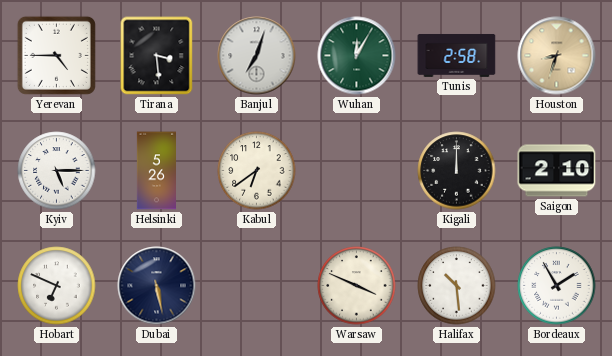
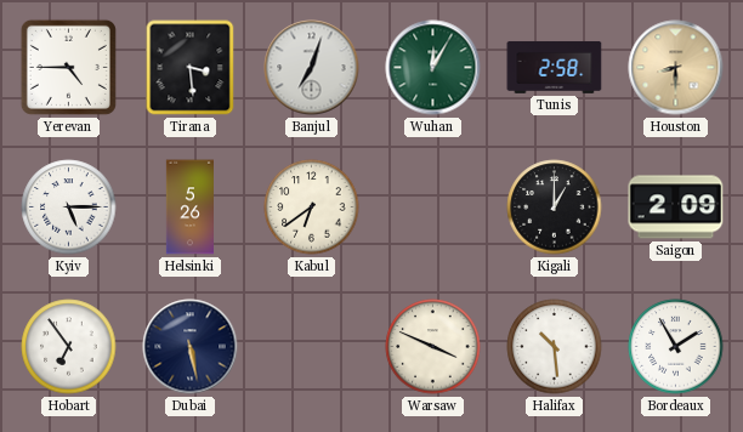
Houston: 8:33 -> 8:30 (676, 68)
Kigali: 12:00 -> 1:00 (555, 208)
Saigon: 2:10 -> 2:09 (676, 208)
Hobart: 6:49 -> 6:54 (69, 347)
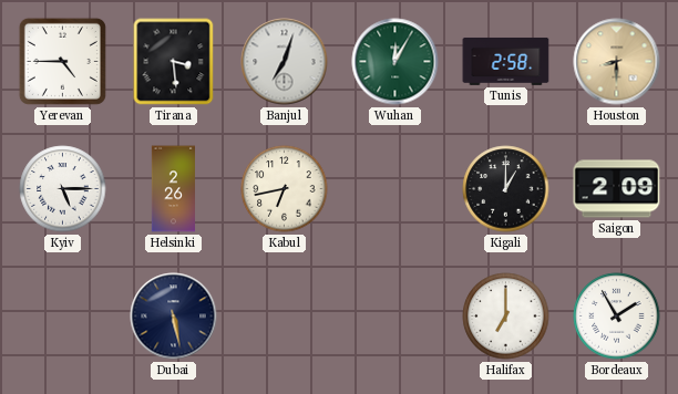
Helsinki: 5:26 -> 2:26 (173, 189)
Kabul: 6:39 -> 6:43 (285, 189)
Hobart: 6:54 -> none (69, 347)
Warsaw: 3:49 -> none (433, 347)
Halifax: 10:29 -> 7:00 (506, 317)
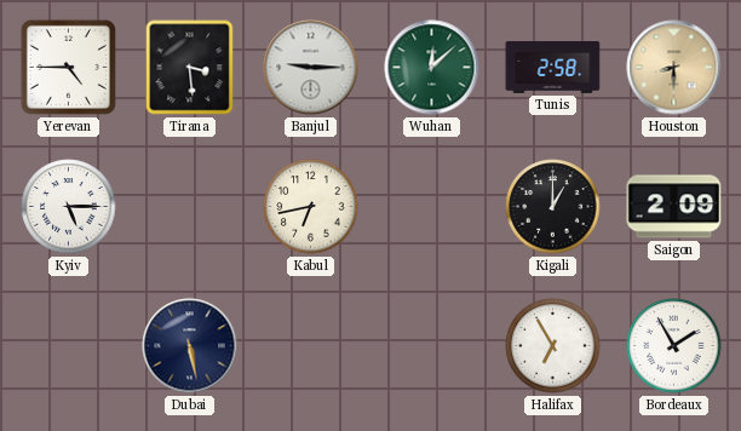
Banjul: 7:03 -> 9:15 (311, 68)
Wuhan: 12:05 -> 12:08 (432, 68)
Helsinki: 2:26 -> none (173, 189)
Halifax: 7:00 -> 6:55 (553, 346)
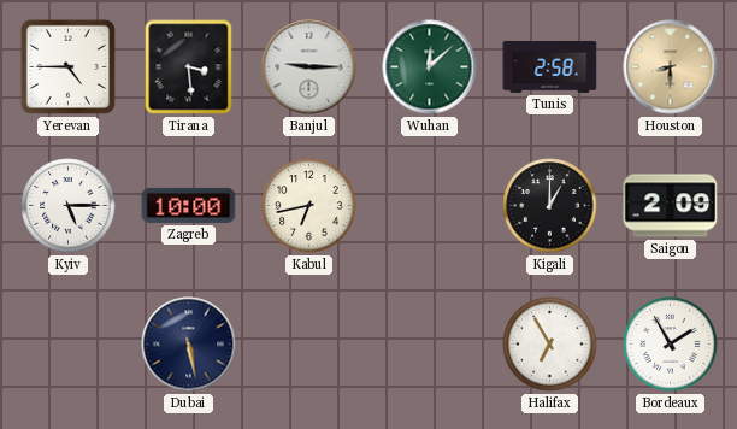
Zagreb: none -> 10:00 (189, 205)
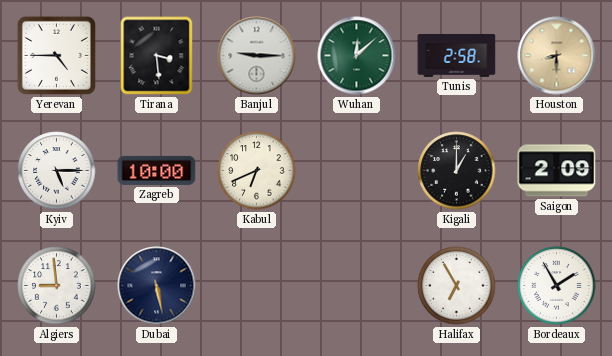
Kabul: 6:43 -> 6:41 (257, 171)
Algiers: none -> 8:59 (57, 286)
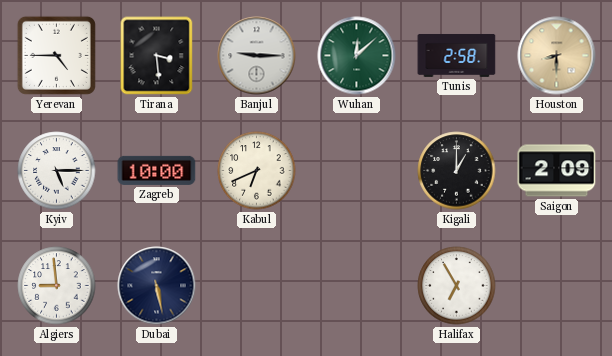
Bordeaux: 1:55 -> none (557, 286)
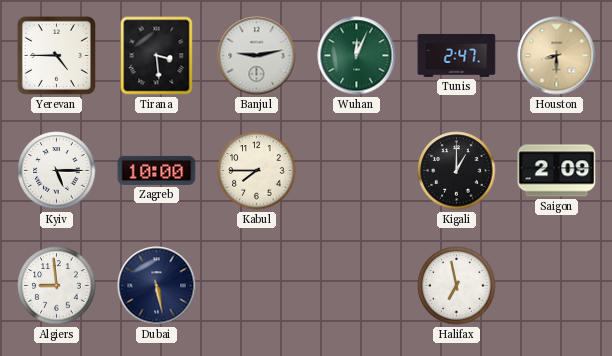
Banjul: 9:15 -> 9:13 (257, 56)
Wuhan: 12:08 -> 12:04 (357, 56)
Tunis: 2:58 -> 2:47 (457, 55)
Kabul: 6:41 -> 7:45 (257, 171)
Halifax: 6:55 -> 6:58 (457, 286)
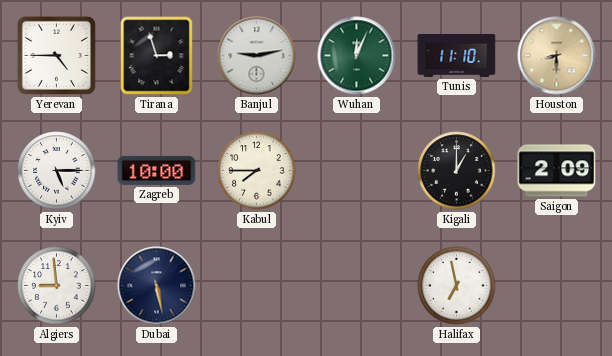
Tirana: 3:29 -> 2:57 (157, 56)
Tunis: 2:47 -> 11:10 (457, 55)
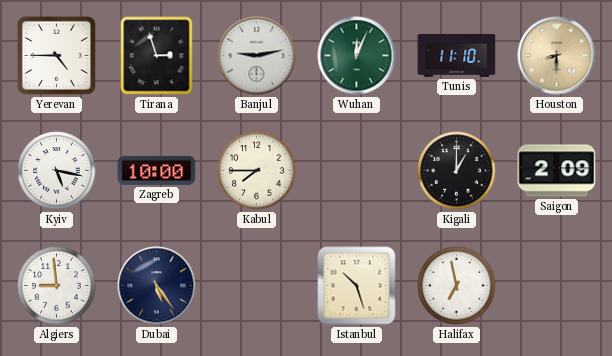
Kyiv: 5:15 -> 5:17 (57, 171)
Dubai: 5:28 -> 5:24 (157, 286)
Istanbul: none -> 10:27 (357, 286)
